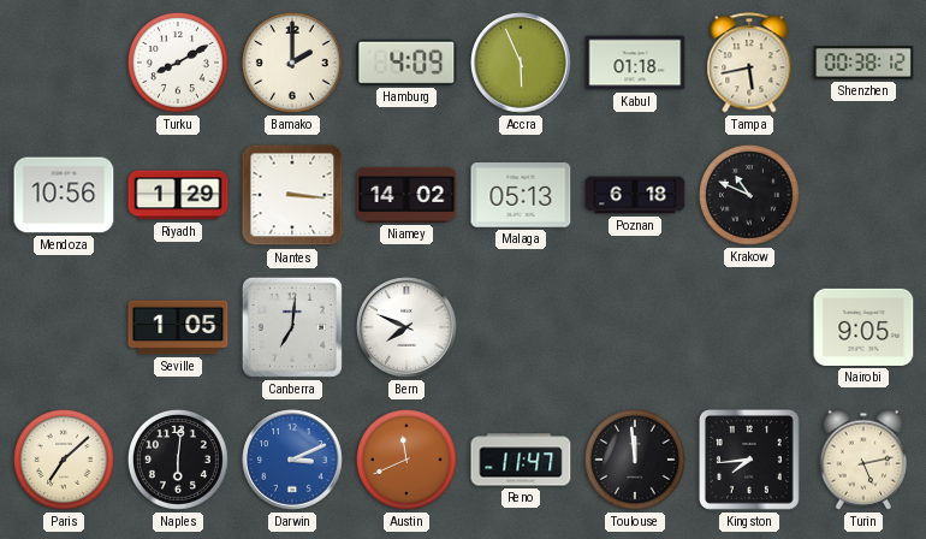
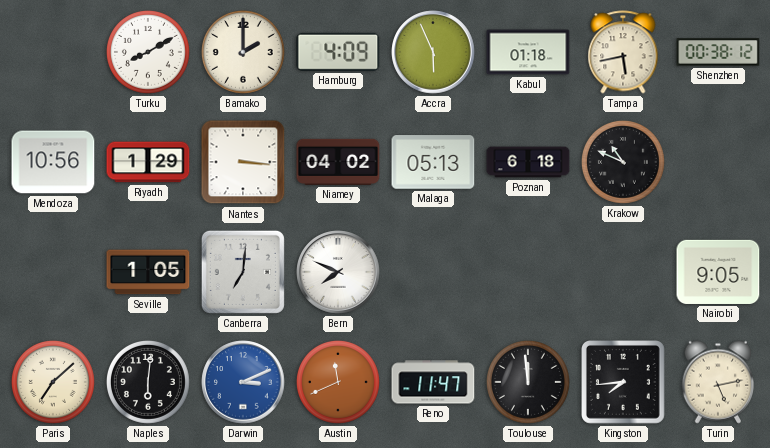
Niamey: 14:02 -> 04:02 (338, 162)
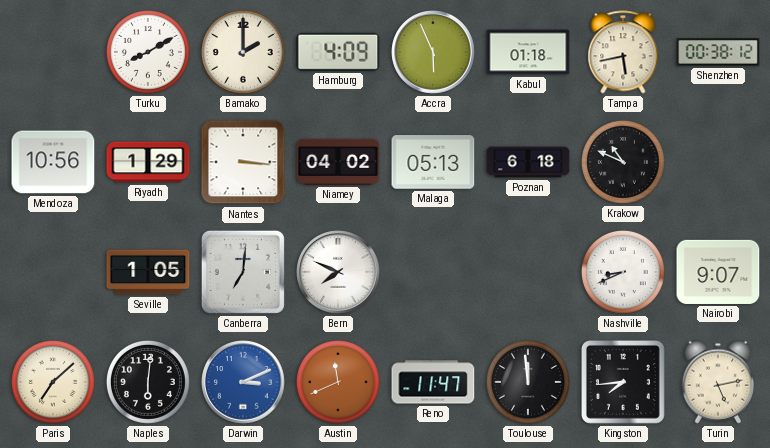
Nashville: none -> 8:41 (623, 272)
Nairobi: 9:05 -> 9:07 (718, 272)
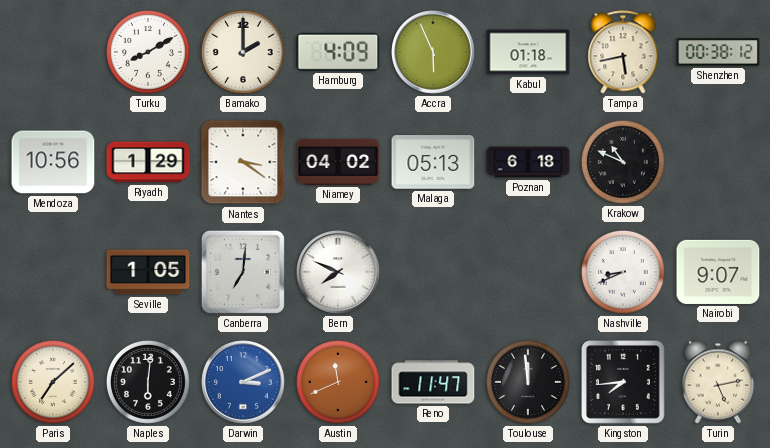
Nantes: 3:16 -> 3:21 (243, 162)
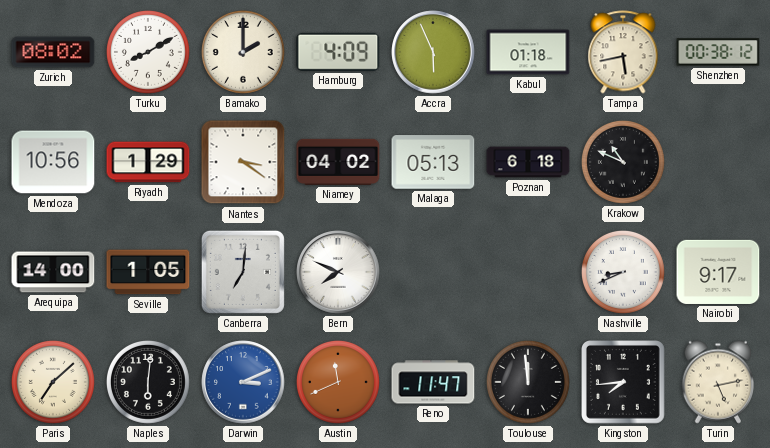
Zurich: none -> 08:02 (53, 52)
Arequipa: none -> 14:00 (53, 272)
Nairobi: 9:07 -> 9:17 (718, 272)
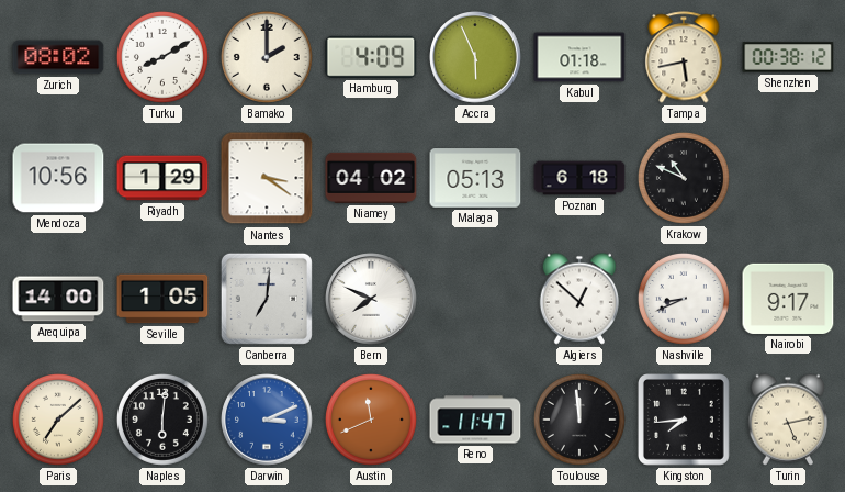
Algiers: none -> 12:52 (578, 299)
